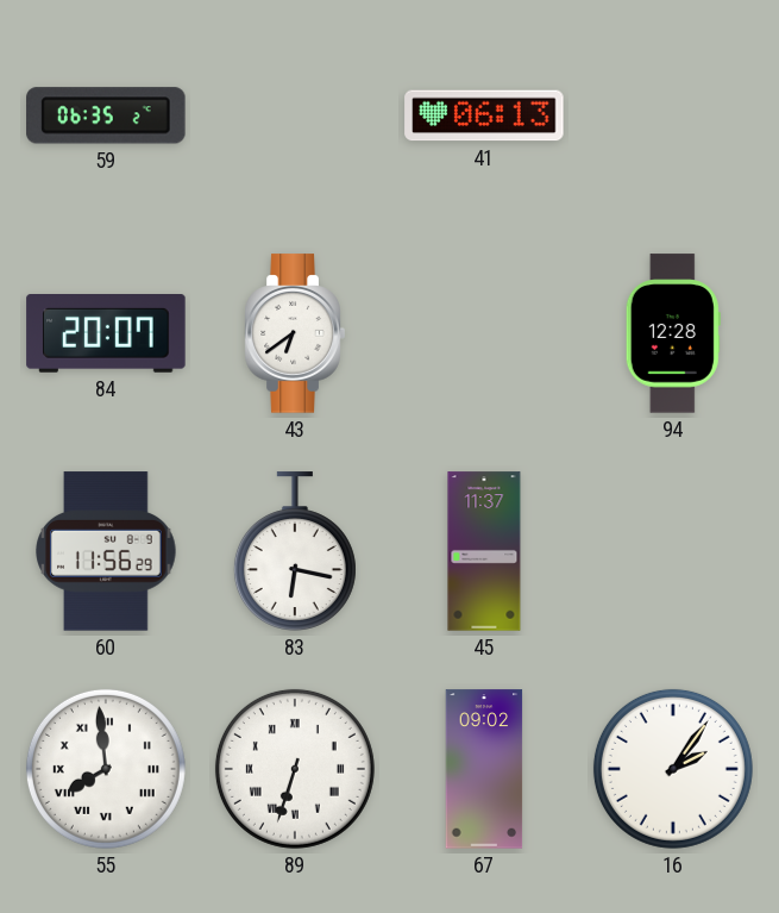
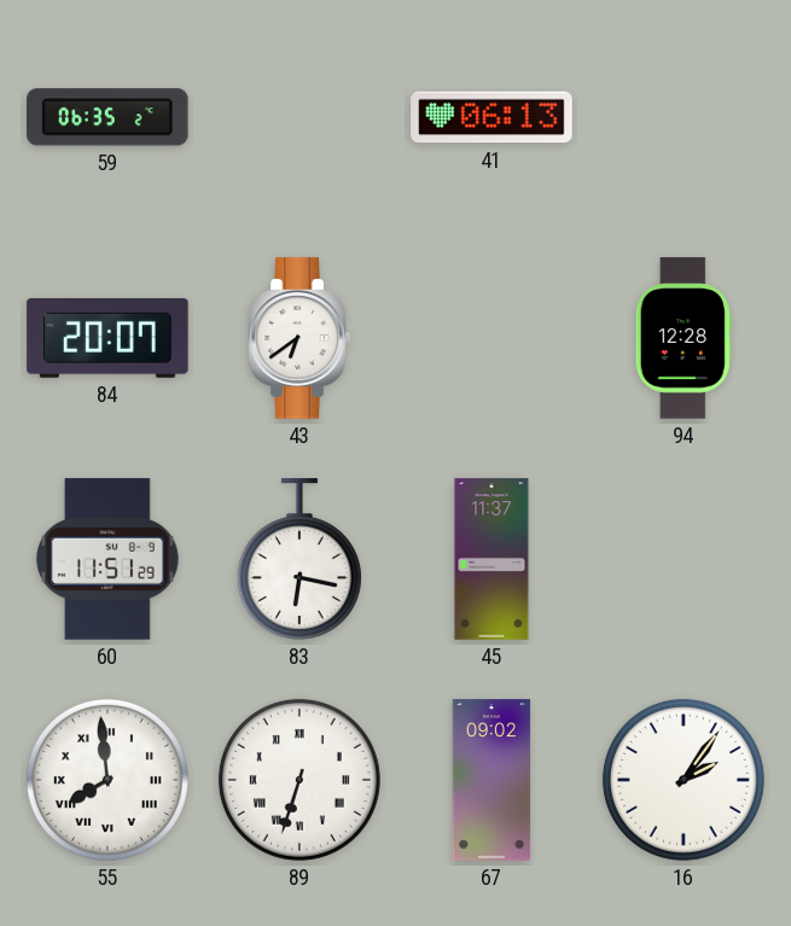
60: 11:56 -> 11:51 (109, 559)
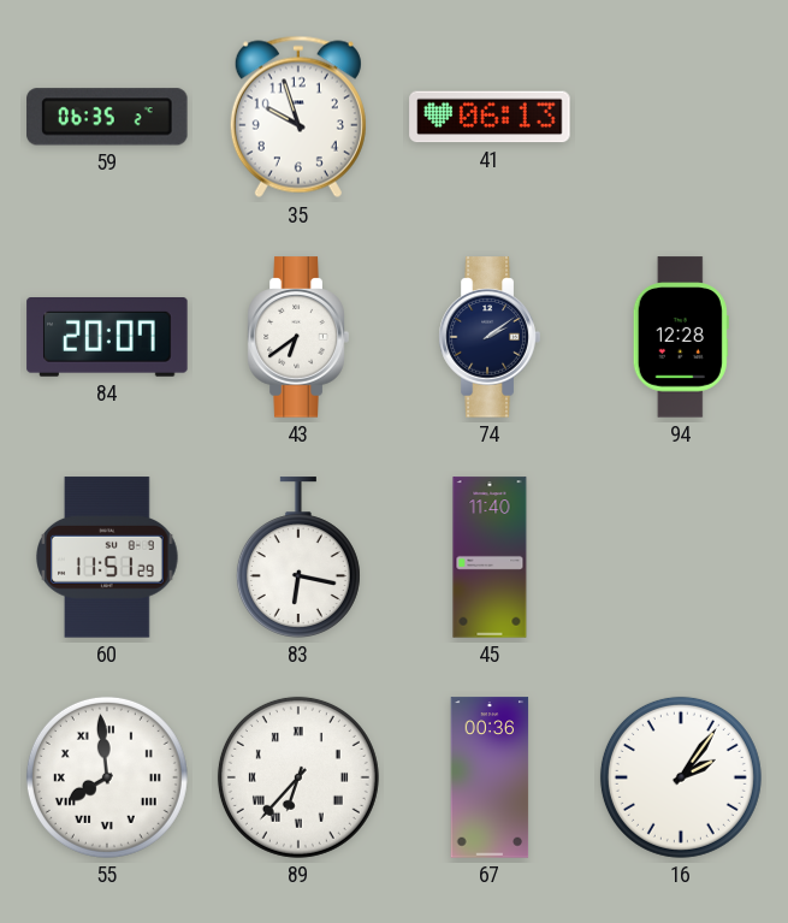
35: none -> 9:57 (298, 117)
74: none -> 2:09 (490, 337)
45: 11:37 -> 11:40 (490, 557)
89: 6:33 -> 6:37 (298, 777)
67: 09:02 -> 00:36 (490, 777)
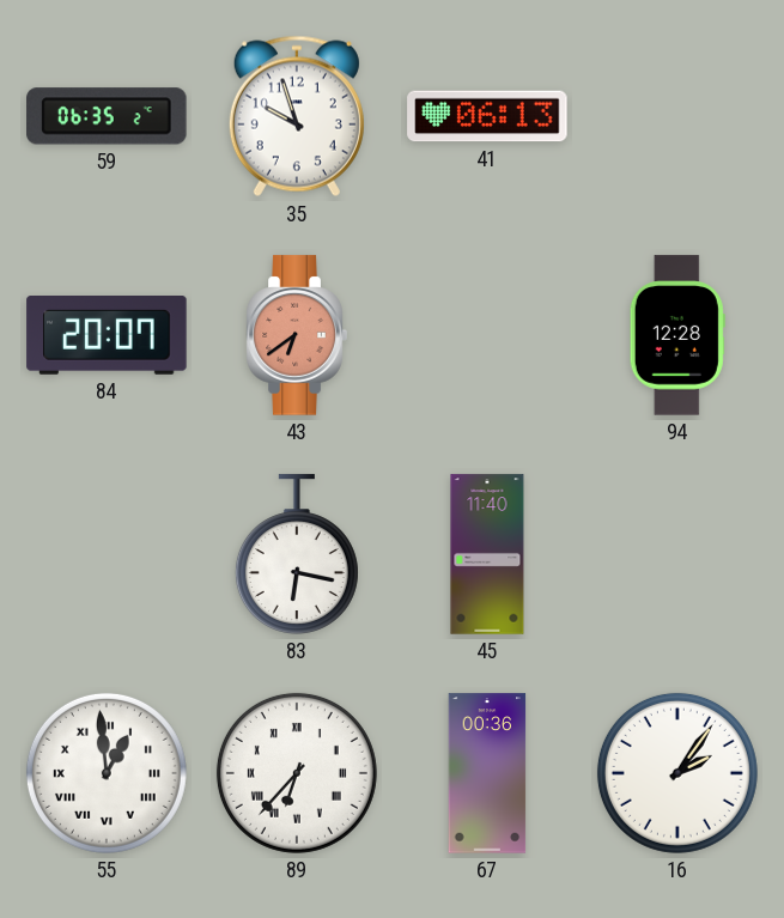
43 dial: white -> salmon (297, 335)
74: 2:09 -> none (490, 337)
60: 11:51 -> none (108, 557)
55: 7:59 -> 12:59 (107, 773)
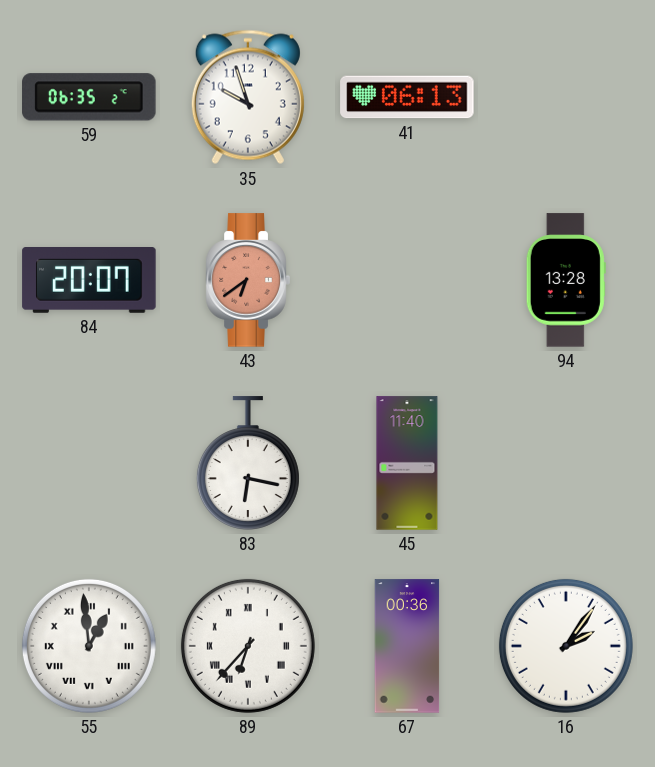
94: 12:28 -> 13:28 (566, 280)
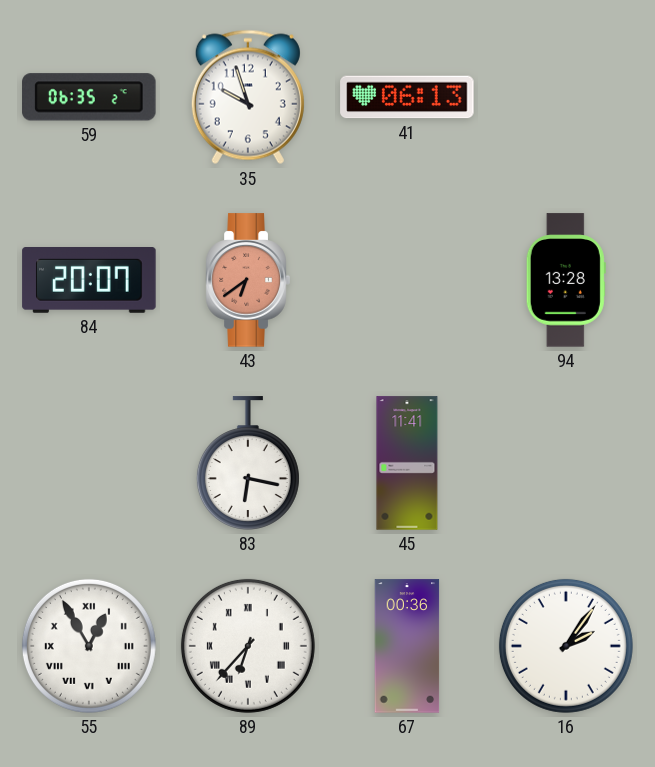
45: 11:40 -> 11:41 (407, 463)
55: 12:59 -> 12:55 (89, 646)
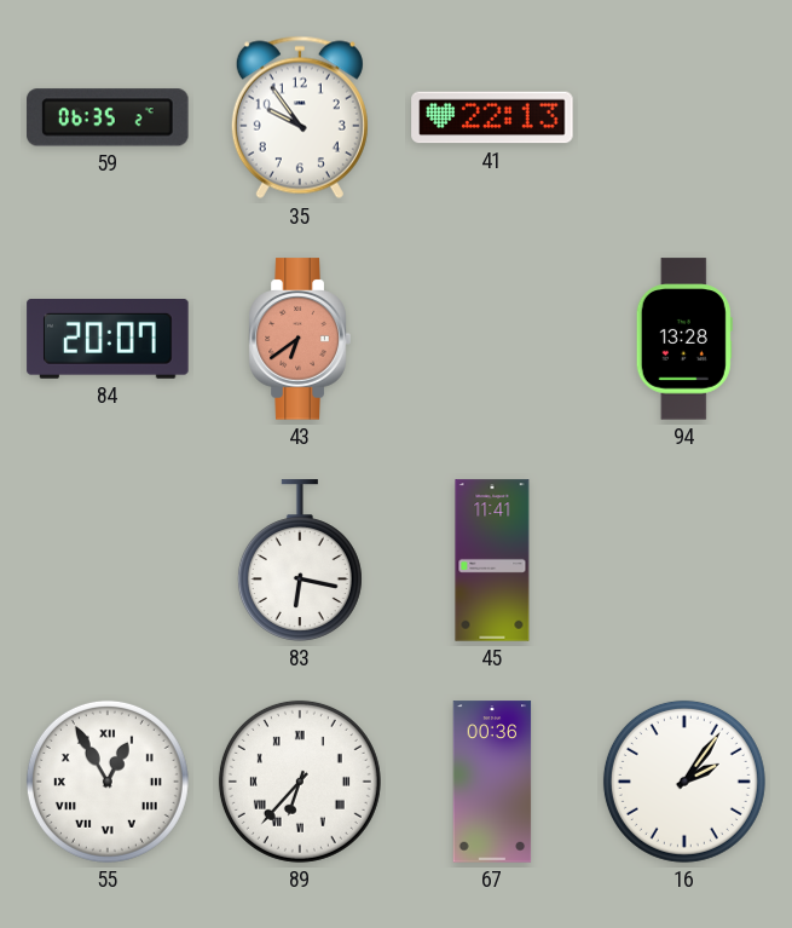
35: 9:57 -> 9:54 (300, 117)
41: 06:13 -> 22:13 (492, 117)
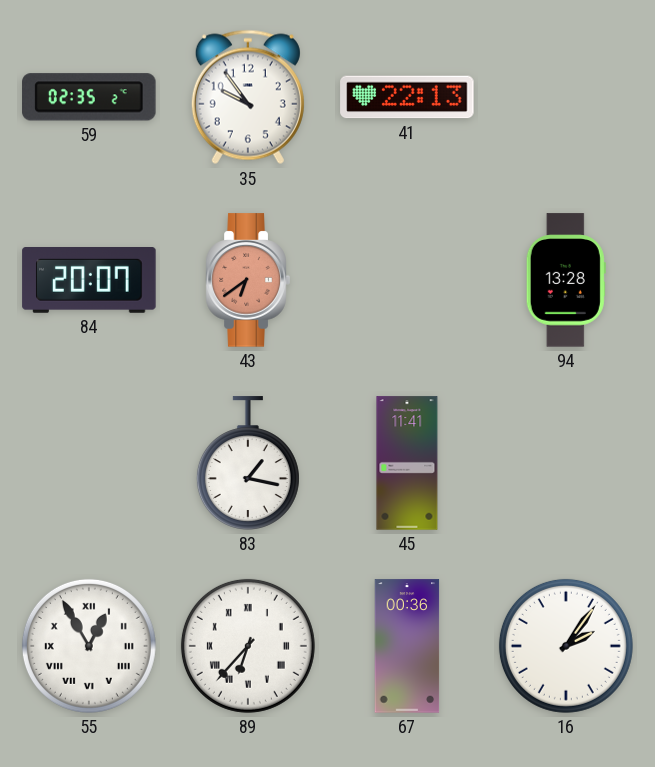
59: 06:35 -> 02:35 (89, 97)
83: 6:17 -> 1:17 (248, 463)
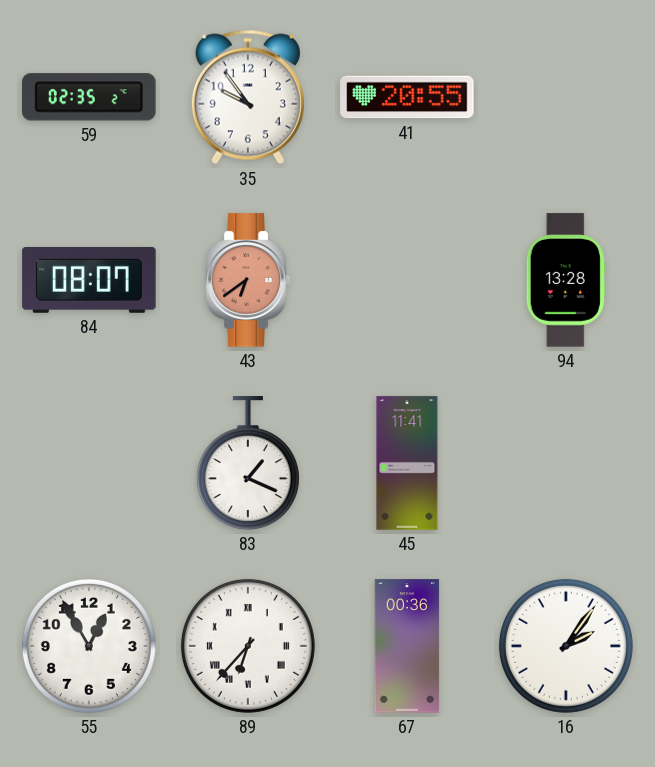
41: 22:13 -> 20:55 (407, 97)
84: 20:07 -> 08:07 (89, 281)
83: 1:17 -> 1:19 (248, 463)
55 numerals: Roman -> Arabic (89, 646)
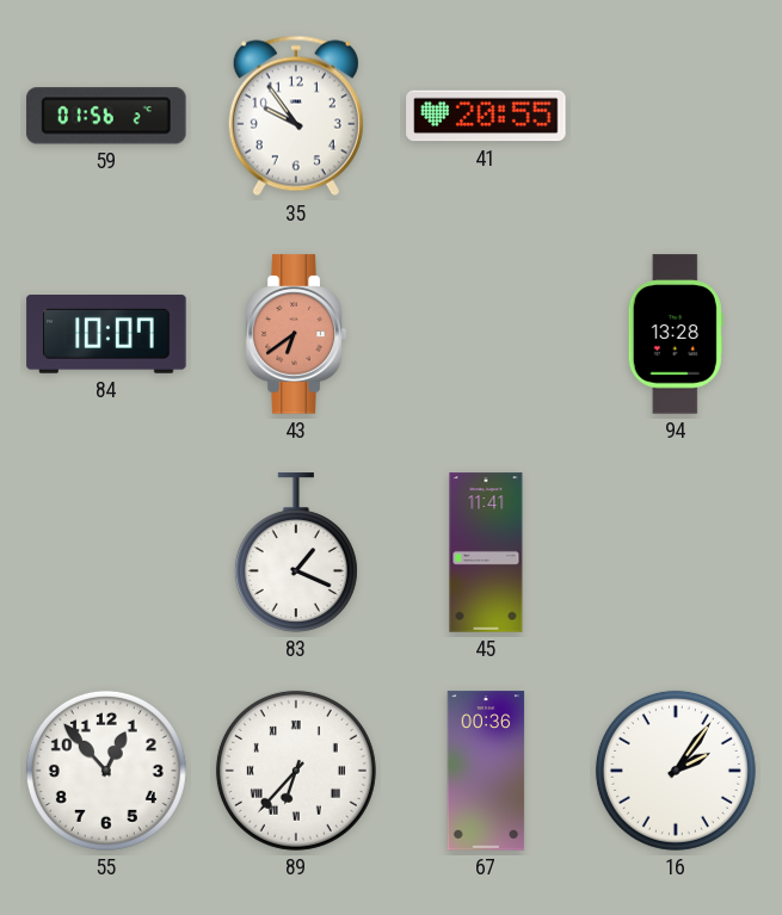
59: 02:35 -> 01:56 (106, 116)
84: 08:07 -> 10:07 (106, 335)
55: 12:55 -> 12:53 (106, 771)
